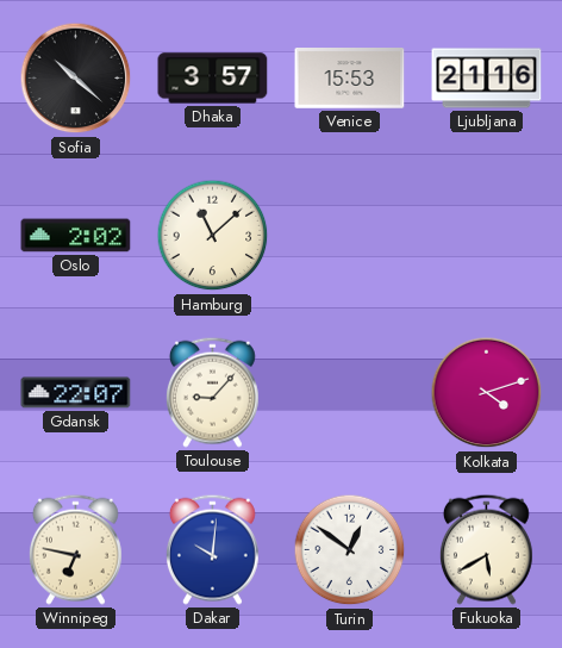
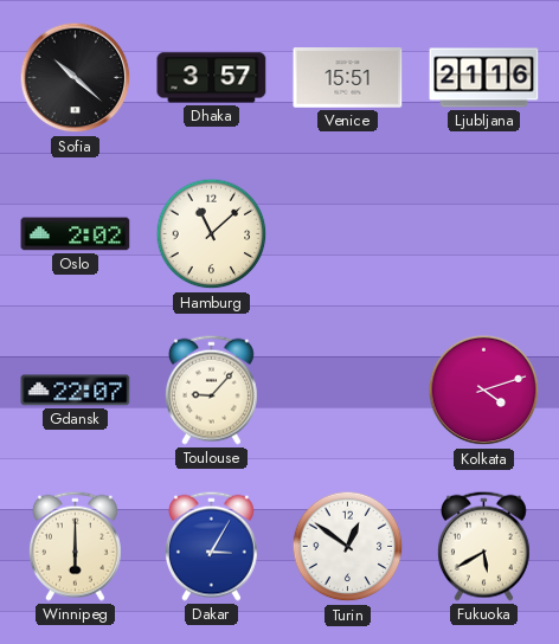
Venice: 15:53 -> 15:51 (348, 78)
Winnipeg: 6:47 -> 6:00 (75, 546)
Dakar: 10:01 -> 3:05 (211, 546)
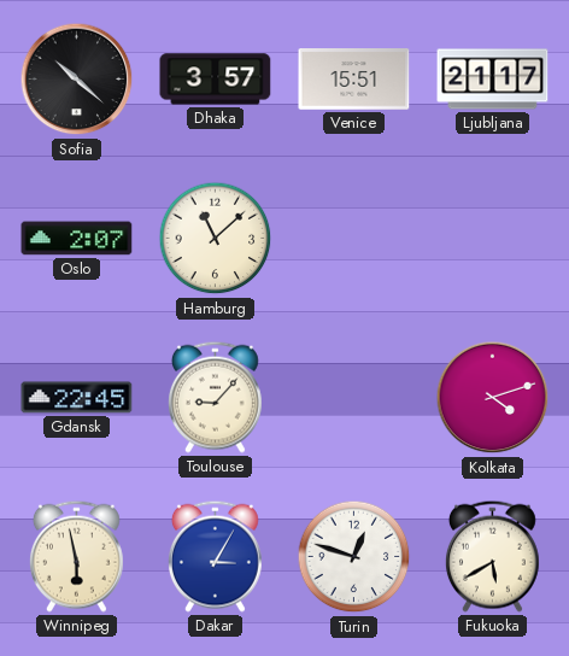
Ljubljana: 21:16 -> 21:17 (493, 80)
Oslo: 2:02 -> 2:07 (77, 239)
Gdansk: 22:07 -> 22:45 (77, 398)
Winnipeg: 6:00 -> 5:58 (76, 556)
Turin: 12:51 -> 12:48 (354, 557)
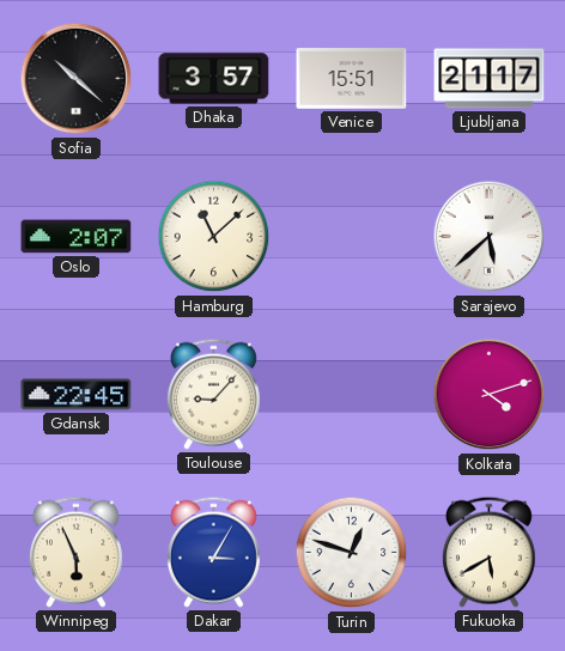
Sarajevo: none -> 5:38 (490, 237)
Winnipeg: 5:58 -> 5:56 (75, 552)
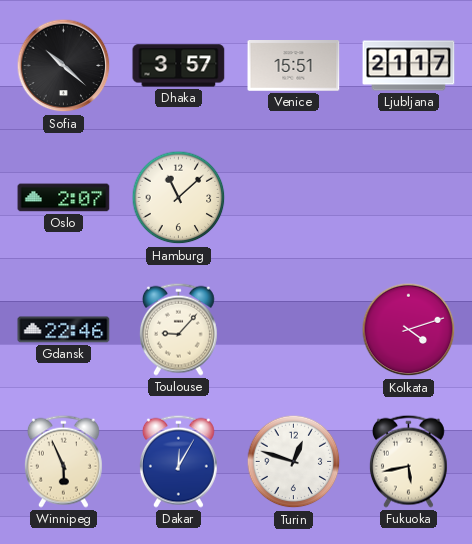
Sarajevo: 5:38 -> none (490, 237)
Gdansk: 22:45 -> 22:46 (64, 330)
Dakar: 3:05 -> 12:05 (178, 461)
Fukuoka: 5:40 -> 5:43 (408, 461)
